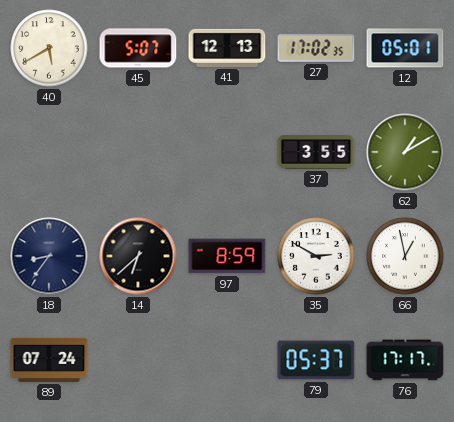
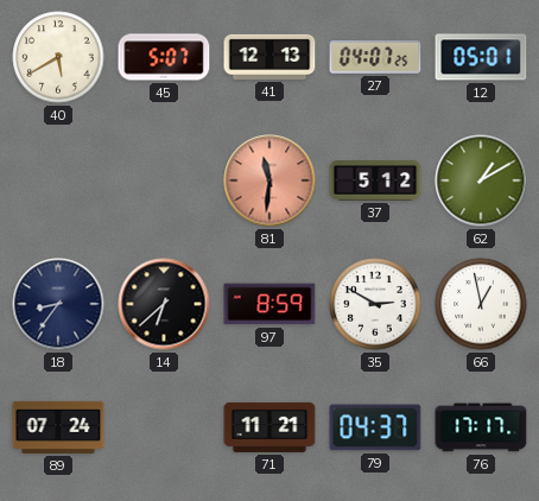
27: 17:02 -> 04:07 (375, 57)
81: none -> 11:31 (269, 180)
37: 3:55 -> 5:12 (375, 180)
71: none -> 11:21 (269, 427)
79: 05:37 -> 04:37 (375, 427)
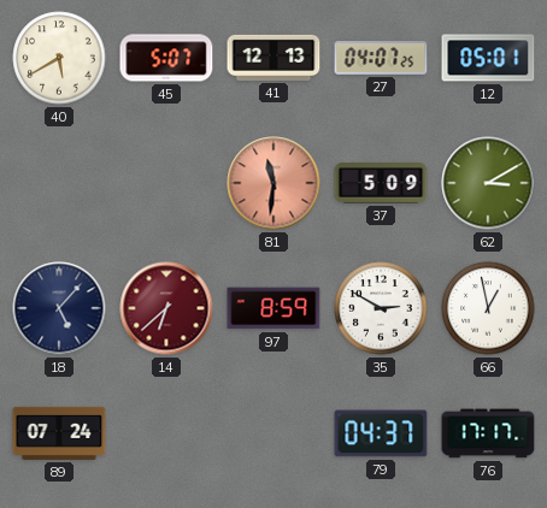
37: 5:12 -> 5:09 (381, 183)
62: 1:10 -> 3:10 (488, 183)
18: 8:36 -> 5:07 (59, 308)
14 dial: black -> burgundy (166, 308)
71: 11:21 -> none (269, 427)
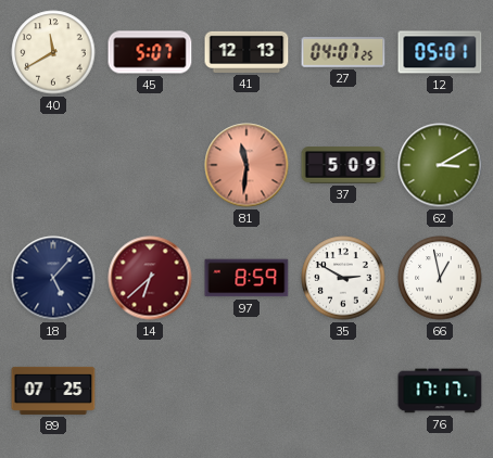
40: 5:40 -> 11:40 (53, 52)
89: 07:24 -> 07:25 (53, 391)
79: 04:37 -> none (381, 433)
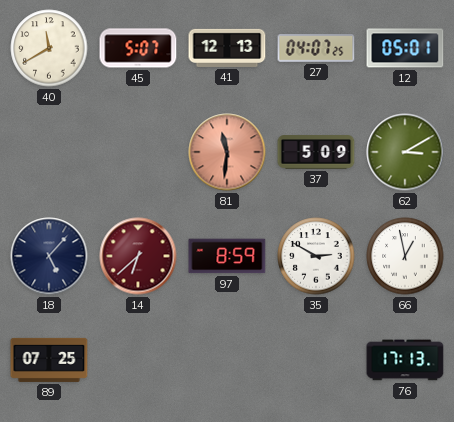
76: 17:17 -> 17:13 (405, 360)
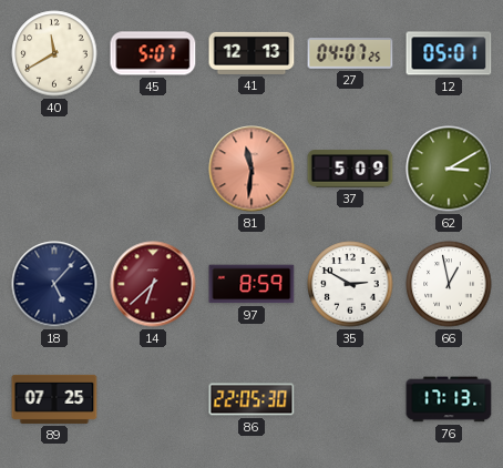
86: none -> 22:05 (251, 399)
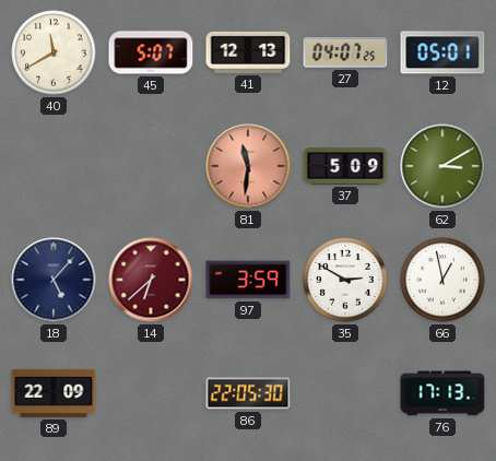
97: 8:59 -> 3:59 (248, 280)
89: 07:25 -> 22:09 (54, 393)
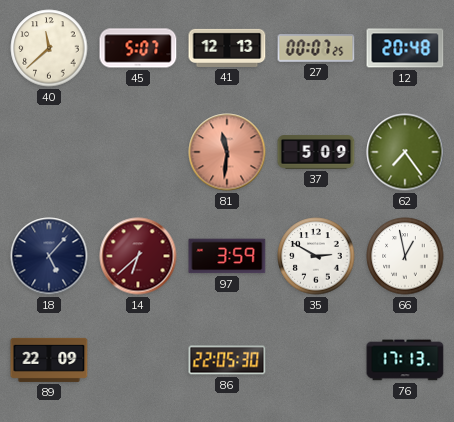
40: 11:40 -> 11:38 (49, 48)
27: 04:07 -> 00:07 (316, 48)
12: 05:01 -> 20:48 (405, 48)
62: 3:10 -> 7:24 (405, 152)
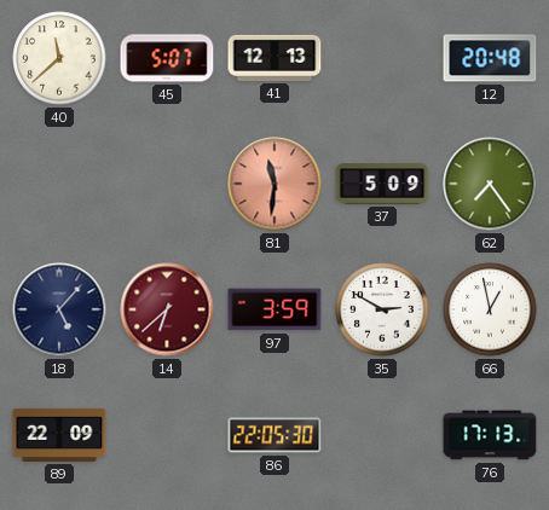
27: 00:07 -> none (316, 48)
